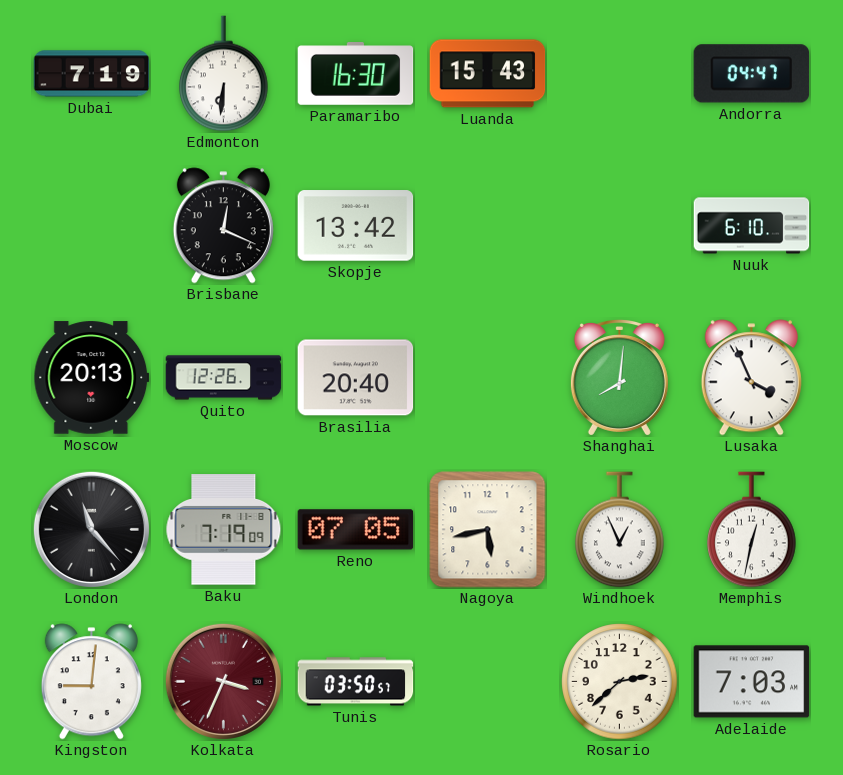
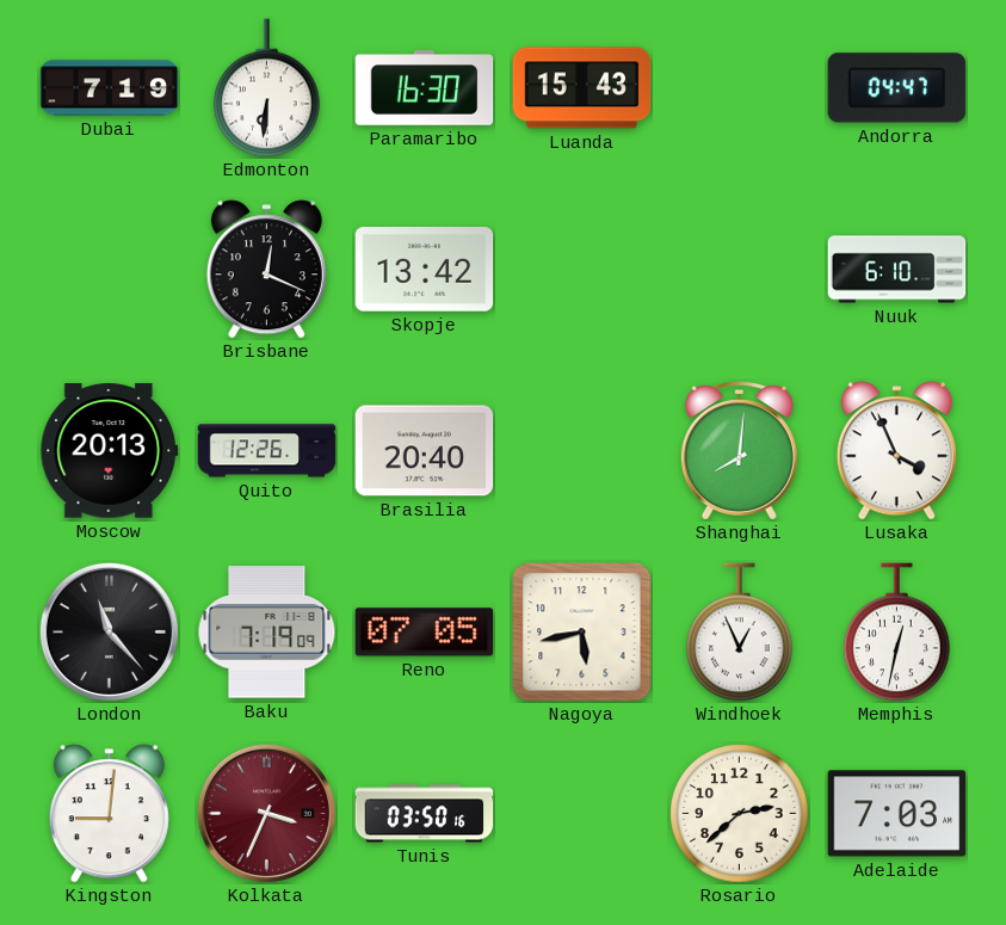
Tunis: 03:50:57 -> 03:50:16 (425, 814)
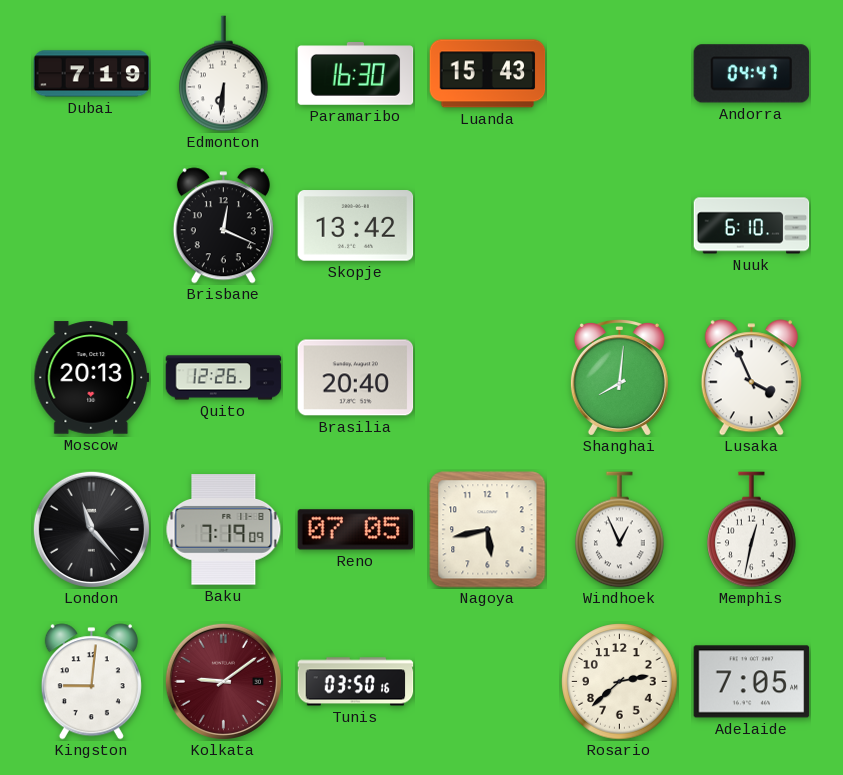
Kolkata: 3:34 -> 9:09 (223, 681)
Adelaide: 7:03 -> 7:05 (752, 682)
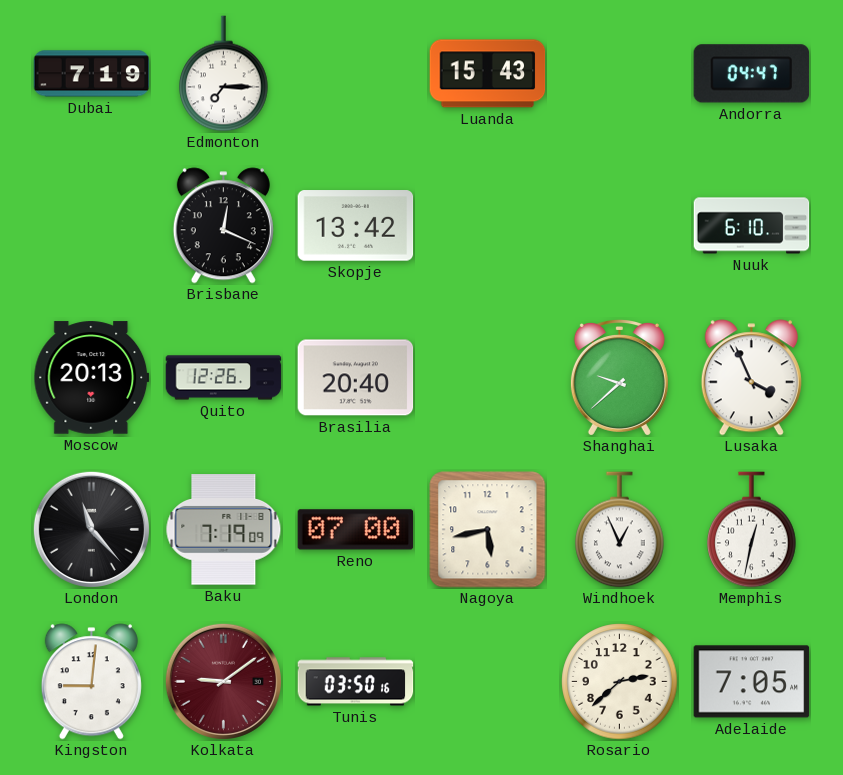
Edmonton: 6:31 -> 7:15 (224, 74)
Paramaribo: 16:30 -> none (356, 74)
Shanghai: 8:01 -> 9:38 (619, 378)
Reno: 07:05 -> 07:00 (356, 530)
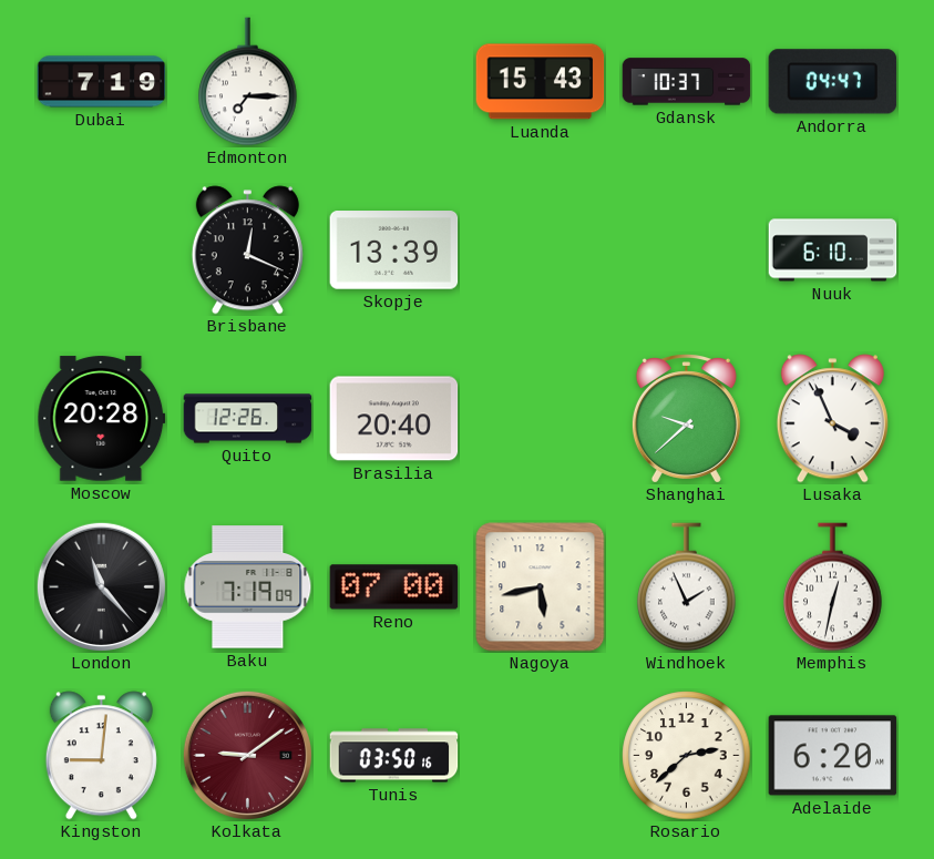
Gdansk: none -> 10:37 (687, 82)
Skopje: 13:42 -> 13:39 (394, 250)
Moscow: 20:13 -> 20:28 (102, 419)
Windhoek: 12:56 -> 1:56 (687, 587)
Adelaide: 7:05 -> 6:20 (833, 756)
